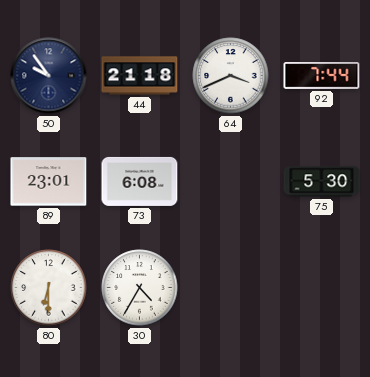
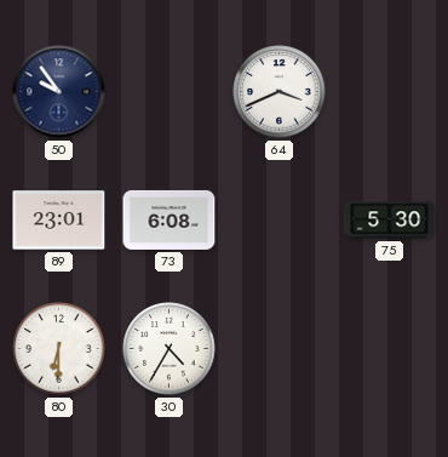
44: 21:18 -> none (140, 76)
92: 7:44 -> none (322, 76)
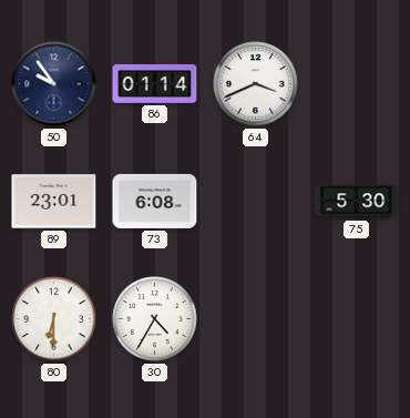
86: none -> 01:14 (155, 83)
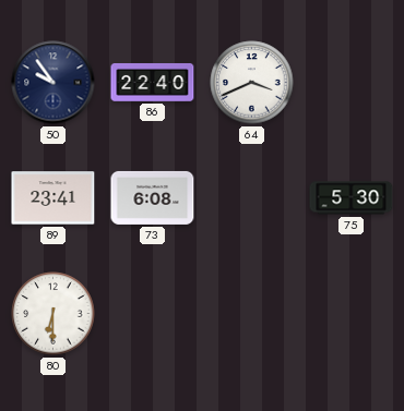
86: 01:14 -> 22:40 (153, 82)
89: 23:01 -> 23:41 (54, 198)
30: 4:35 -> none (155, 319)
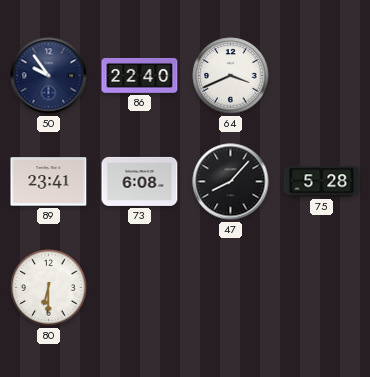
47: none -> 8:07 (231, 182)
75: 5:30 -> 5:28 (322, 182)
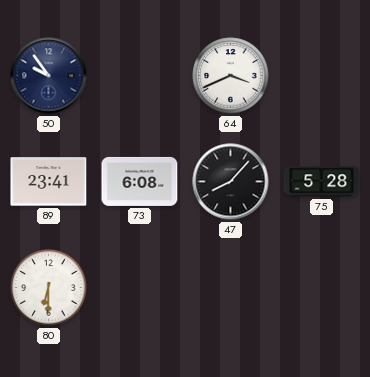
86: 22:40 -> none (140, 75)
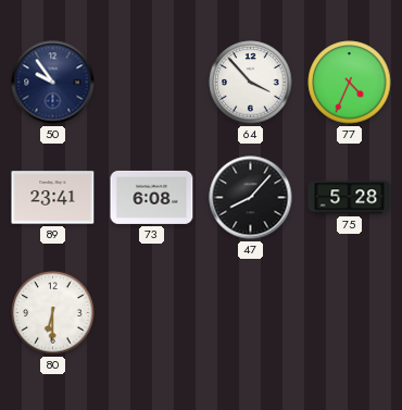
64: 3:41 -> 3:53 (251, 83)
77: none -> 4:34 (350, 83)
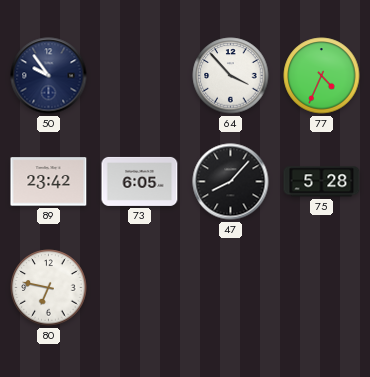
89: 23:41 -> 23:42 (49, 182)
73: 6:08 -> 6:05 (140, 181)
80: 6:30 -> 6:47 (49, 288)
